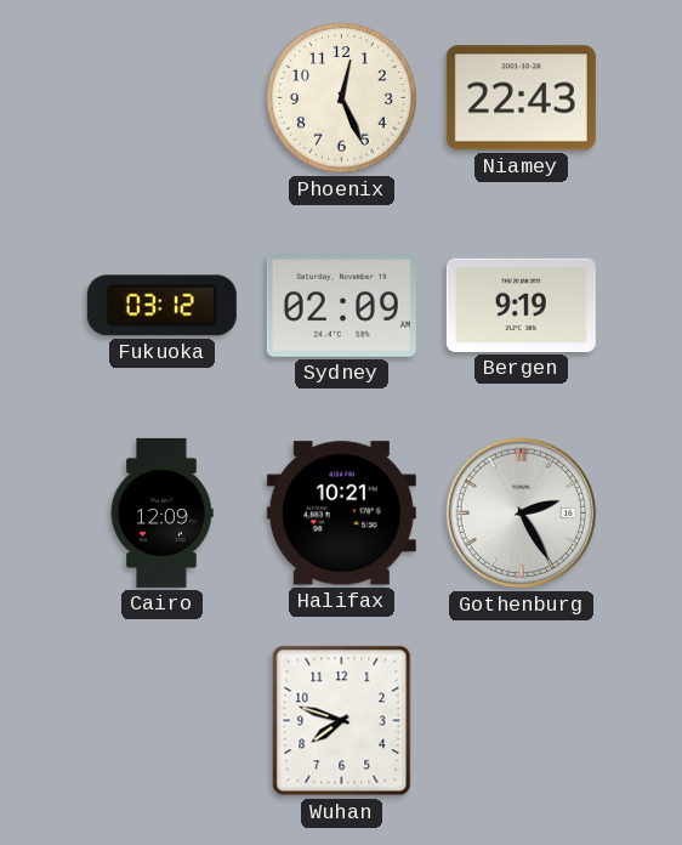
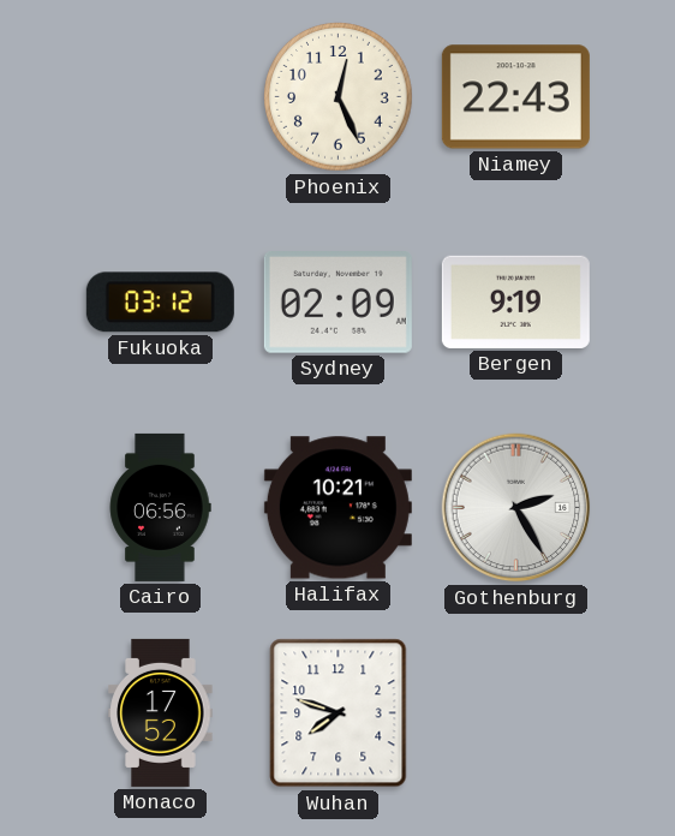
Cairo: 12:09 -> 06:56 (160, 507)
Monaco: none -> 17:52 (161, 712)
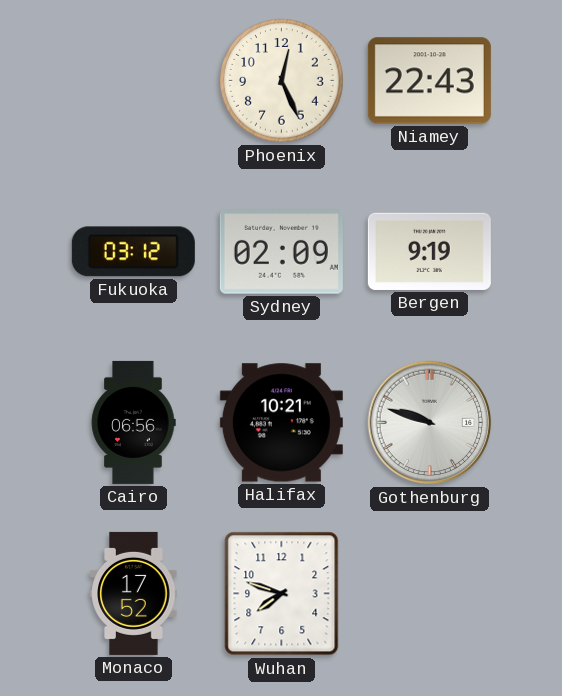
Gothenburg: 2:25 -> 9:48 (430, 423)
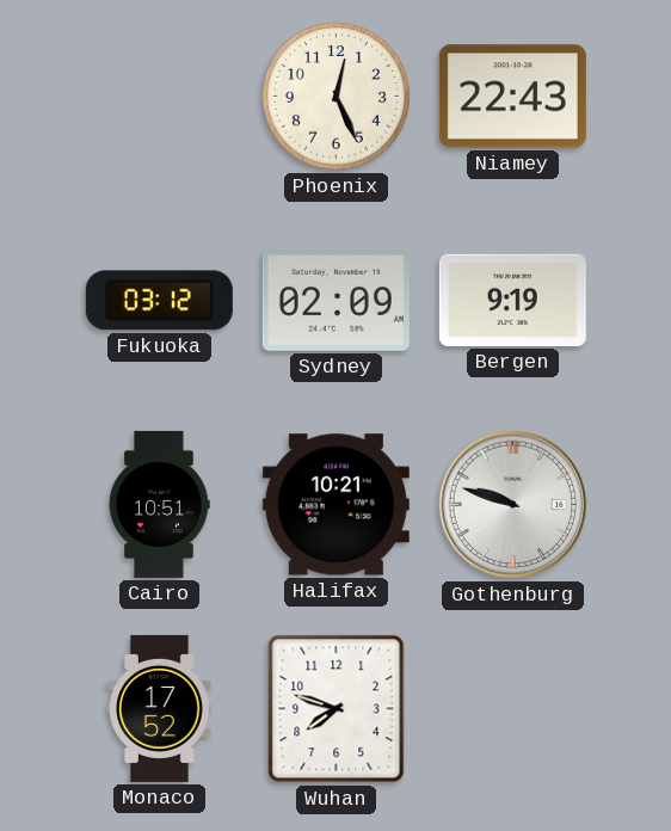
Cairo: 06:56 -> 10:51 (159, 504)
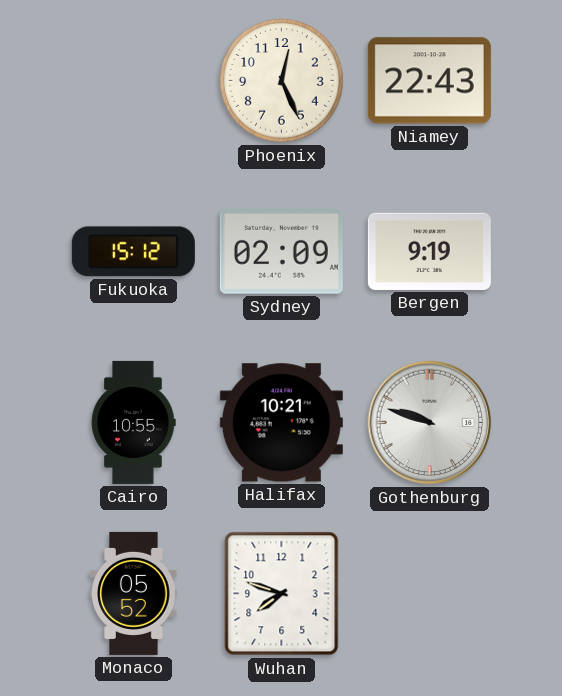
Fukuoka: 03:12 -> 15:12 (133, 252)
Cairo: 10:51 -> 10:55 (133, 422)
Monaco: 17:52 -> 05:52 (134, 593)
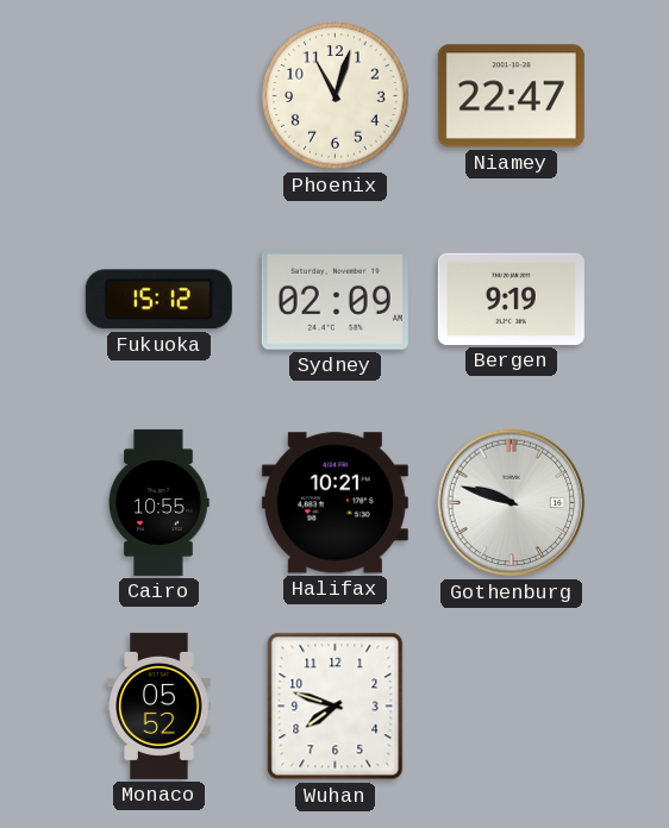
Phoenix: 12:26 -> 11:03 (336, 96)
Niamey: 22:43 -> 22:47 (511, 96)
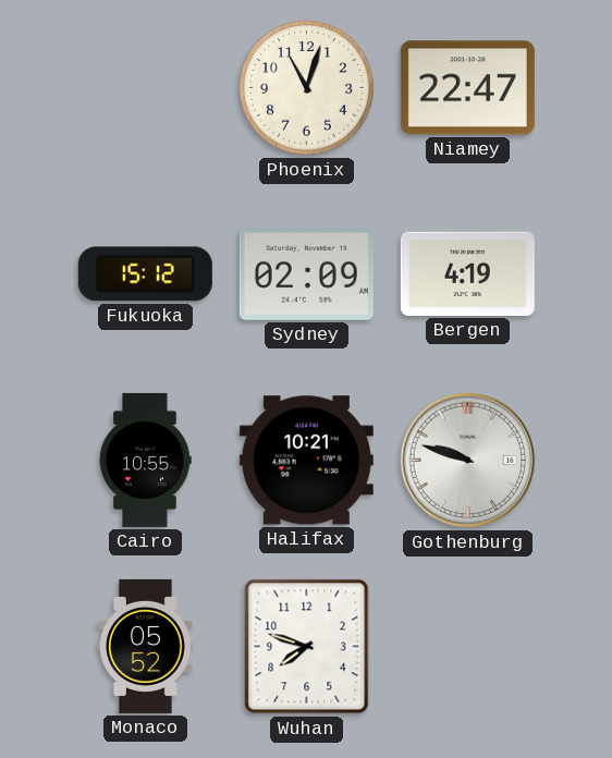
Bergen: 9:19 -> 4:19 (467, 273)
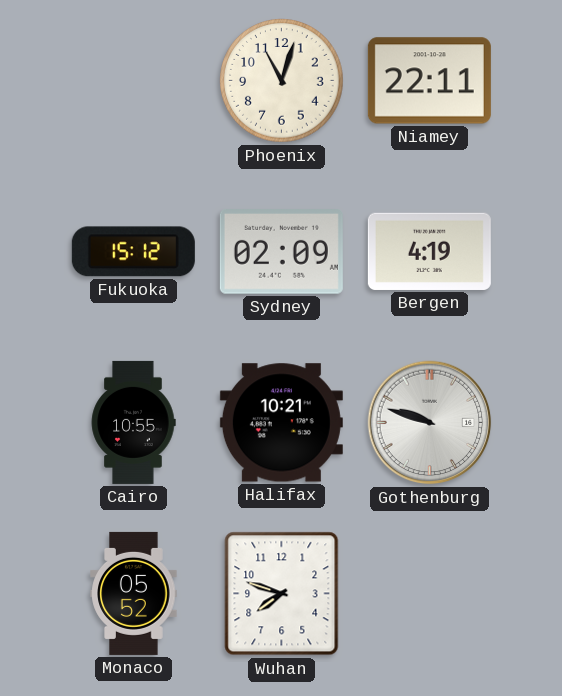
Niamey: 22:47 -> 22:11 (429, 81)
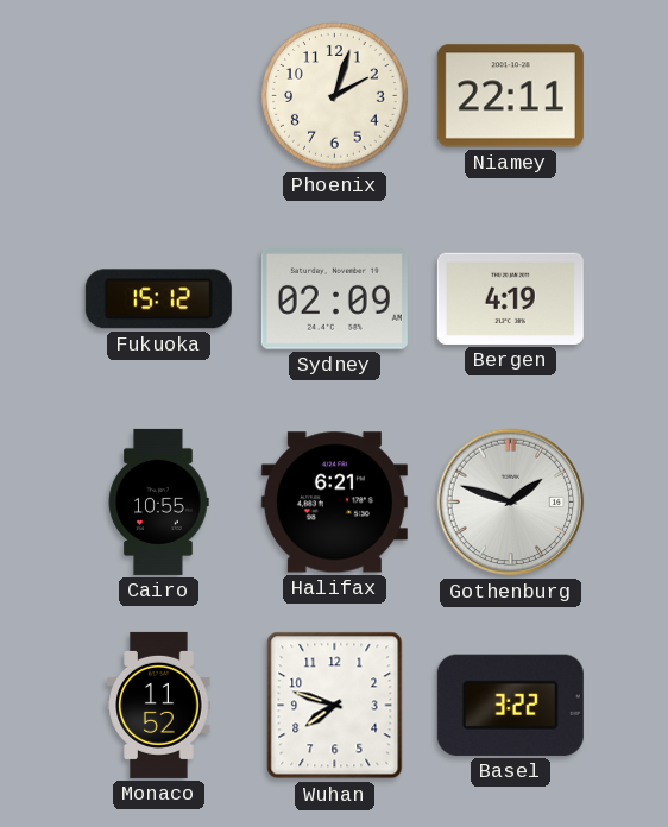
Phoenix: 11:03 -> 2:03 (335, 96)
Halifax: 10:21 -> 6:21 (334, 503)
Gothenburg: 9:48 -> 1:48 (511, 503)
Monaco: 05:52 -> 11:52 (159, 705)
Basel: none -> 3:22 (510, 705)
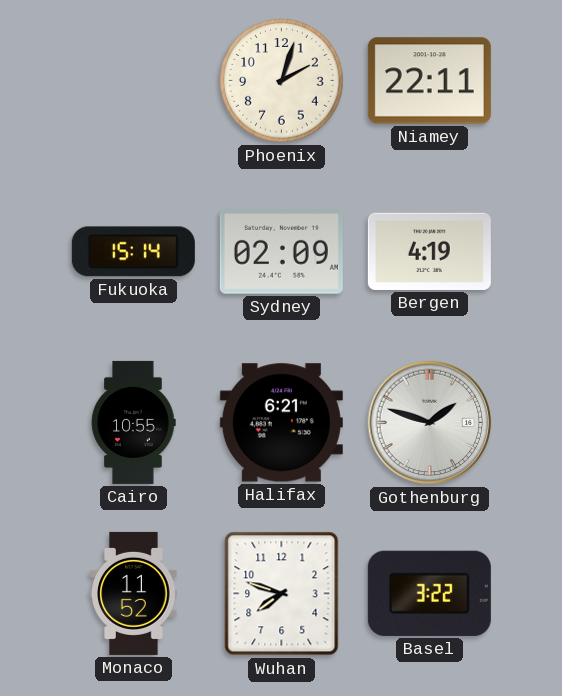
Fukuoka: 15:12 -> 15:14 (133, 252)
